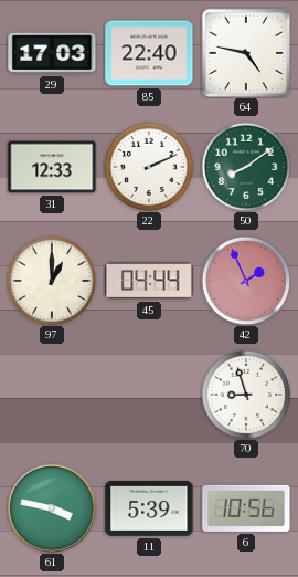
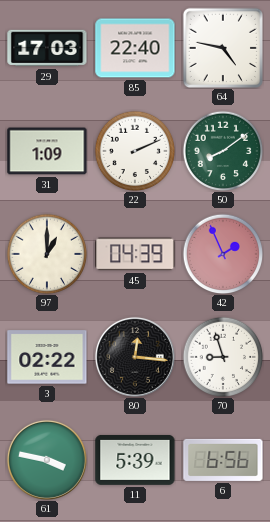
31: 12:33 -> 1:09 (47, 151)
45: 04:44 -> 04:39 (135, 254)
3: none -> 02:22 (47, 357)
80: none -> 12:16 (135, 357)
6: 10:56 -> 6:56 (223, 460)
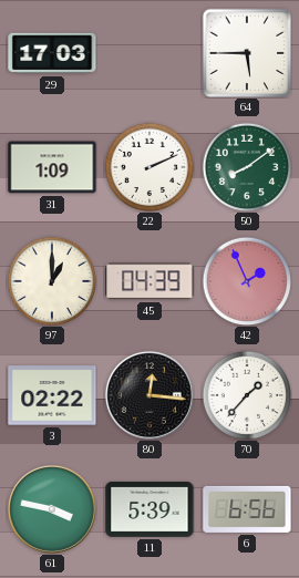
85: 22:40 -> none (135, 48)
64: 4:47 -> 5:45 (246, 52)
70: 8:57 -> 1:37 (247, 395)
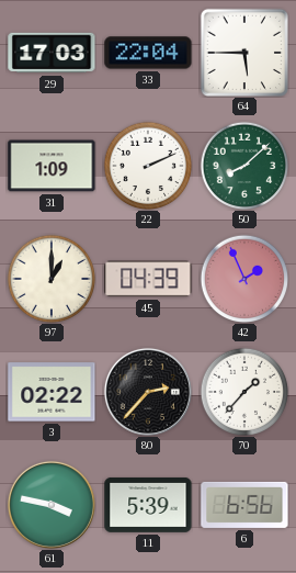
33: none -> 22:04 (148, 53)
50: 8:09 -> 8:08 (244, 166)
80: 12:16 -> 2:37 (148, 392)
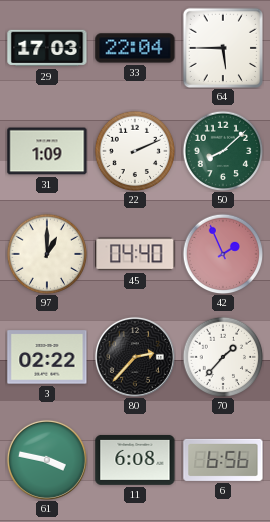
45: 04:39 -> 04:40 (135, 254)
11: 5:39 -> 6:08 (135, 460)
